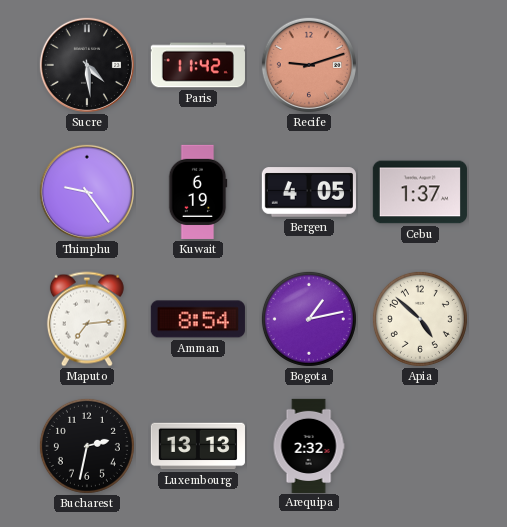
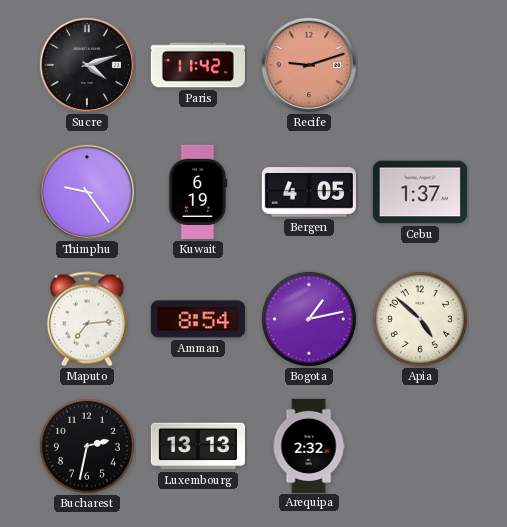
Sucre: 4:29 -> 4:12 (87, 65)
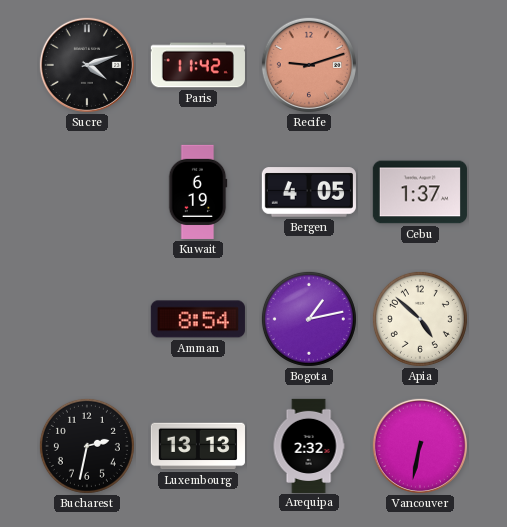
Thimphu: 9:24 -> none (87, 192)
Maputo: 7:14 -> none (87, 319)
Vancouver: none -> 6:32 (420, 446)
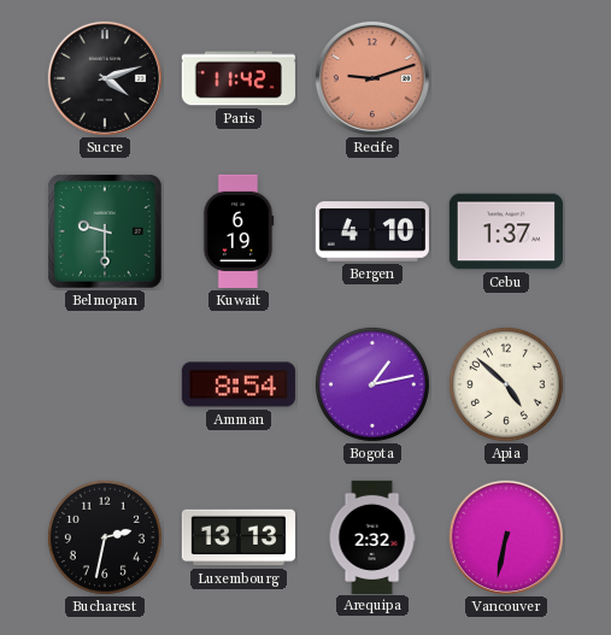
Belmopan: none -> 9:30 (105, 231)
Bergen: 4:05 -> 4:10 (372, 231)
